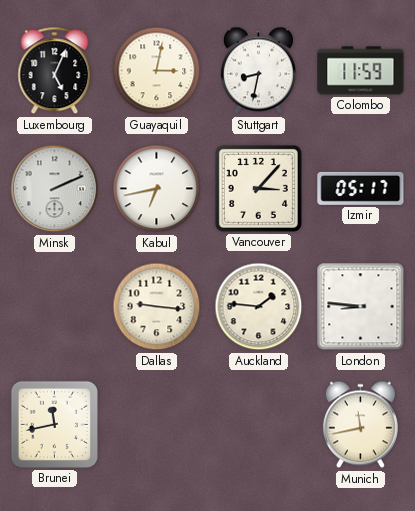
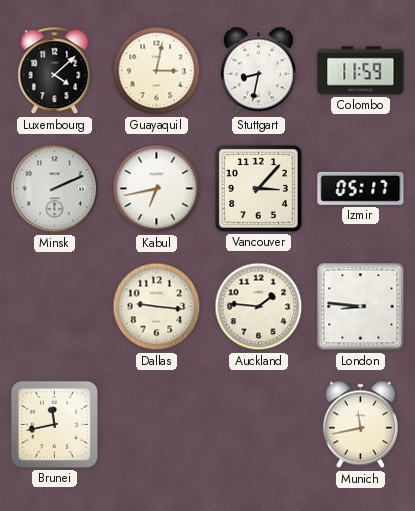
Luxembourg: 5:04 -> 4:08 (55, 71)
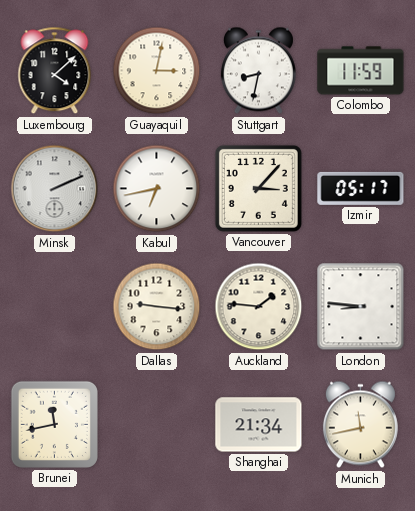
Shanghai: none -> 21:34 (259, 425)
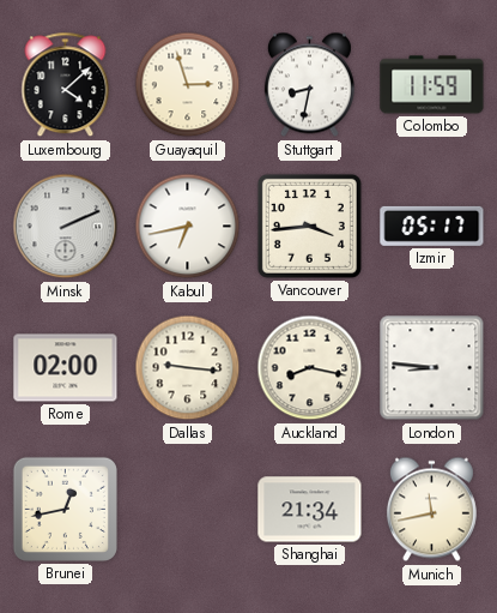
Guayaquil: 3:02 -> 2:57 (188, 85)
Vancouver: 3:07 -> 3:44 (309, 226)
Rome: none -> 02:00 (66, 368)
Auckland: 1:46 -> 8:17 (310, 368)
Brunei: 11:43 -> 12:43 (65, 509)
